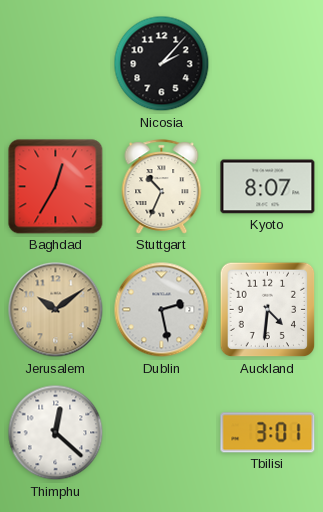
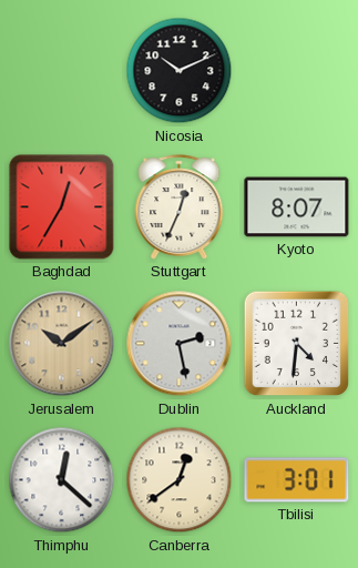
Nicosia: 2:07 -> 10:11 (180, 71)
Stuttgart: 10:34 -> 12:34 (180, 207)
Canberra: none -> 12:39 (180, 480)
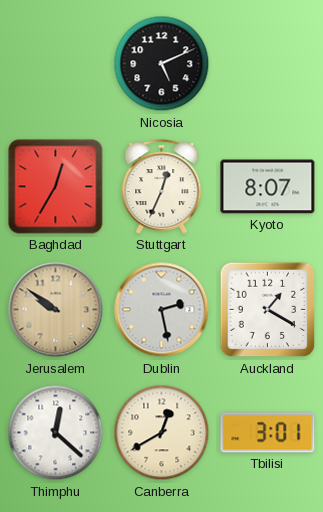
Nicosia: 10:11 -> 5:11 (162, 64)
Jerusalem: 10:09 -> 9:51 (56, 310)
Auckland: 4:31 -> 1:20 (268, 310)
Canberra: 12:39 -> 12:40 (162, 433)
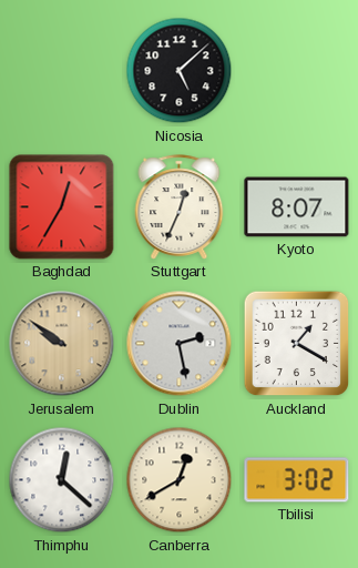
Nicosia: 5:11 -> 5:08 (180, 71)
Tbilisi: 3:01 -> 3:02 (297, 480)
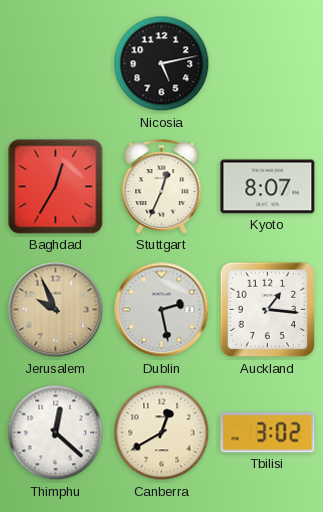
Nicosia: 5:08 -> 5:13 (162, 64)
Jerusalem: 9:51 -> 9:56 (56, 310)
Auckland: 1:20 -> 1:16 (268, 310)
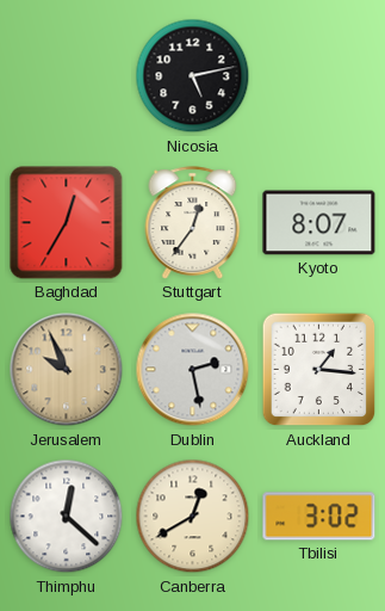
Stuttgart: 12:34 -> 12:36 (193, 223)
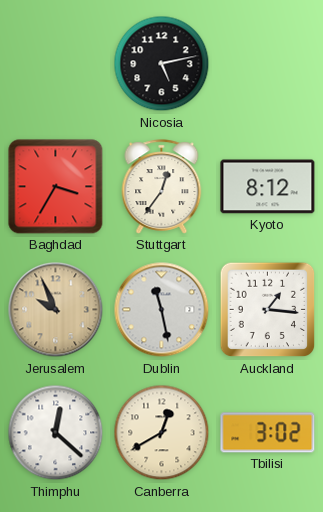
Baghdad: 12:35 -> 3:35 (56, 187)
Kyoto: 8:07 -> 8:12 (268, 187)
Dublin: 2:28 -> 11:28 (162, 310)
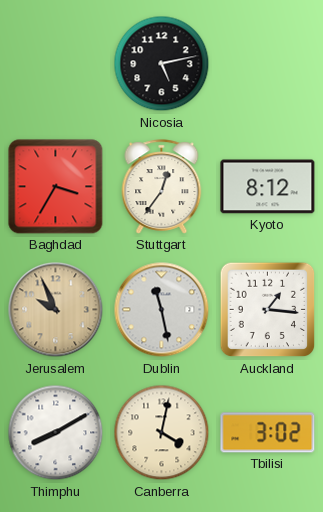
Thimphu: 12:22 -> 8:10 (56, 433)
Canberra: 12:40 -> 4:02 (162, 433)
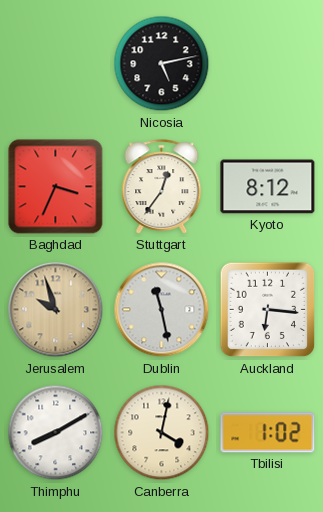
Baghdad: 3:35 -> 3:34 (56, 187)
Jerusalem: 9:56 -> 9:57 (56, 310)
Auckland: 1:16 -> 6:16 (268, 310)
Tbilisi: 3:02 -> 1:02 (268, 433)
